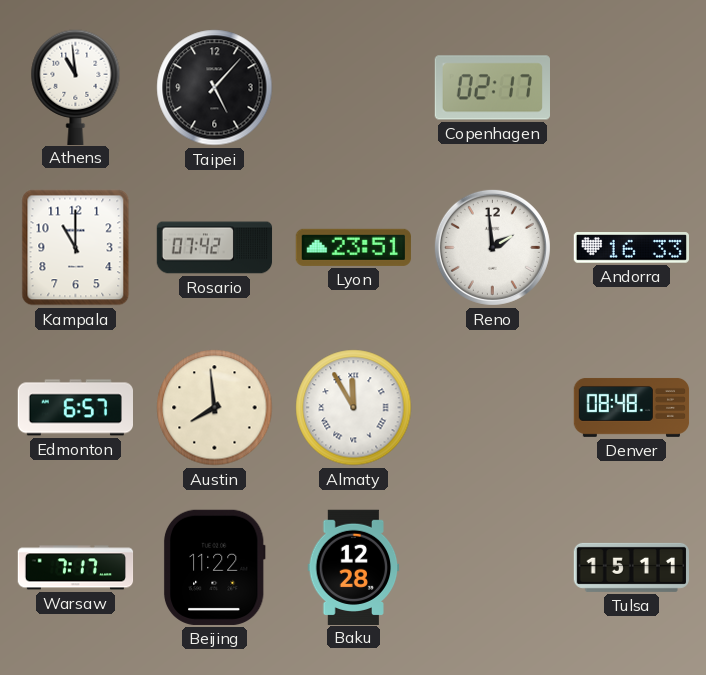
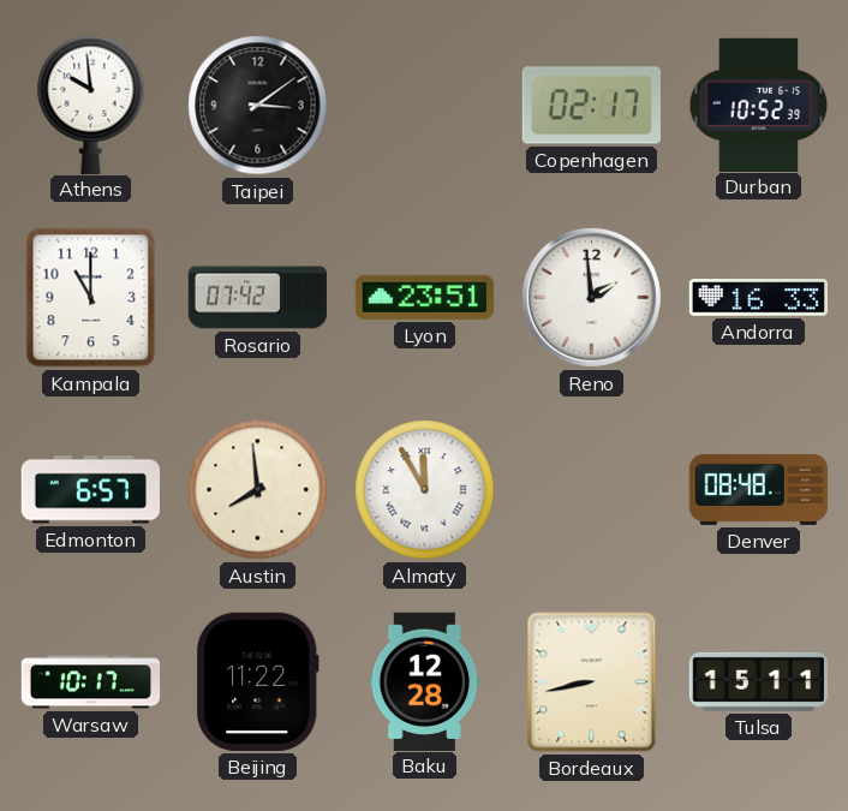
Athens: 10:59 -> 9:59 (91, 105)
Taipei: 5:07 -> 3:09 (258, 106)
Durban: none -> 10:52 (759, 105)
Warsaw: 7:17 -> 10:17 (91, 682)
Bordeaux: none -> 8:43 (592, 682)
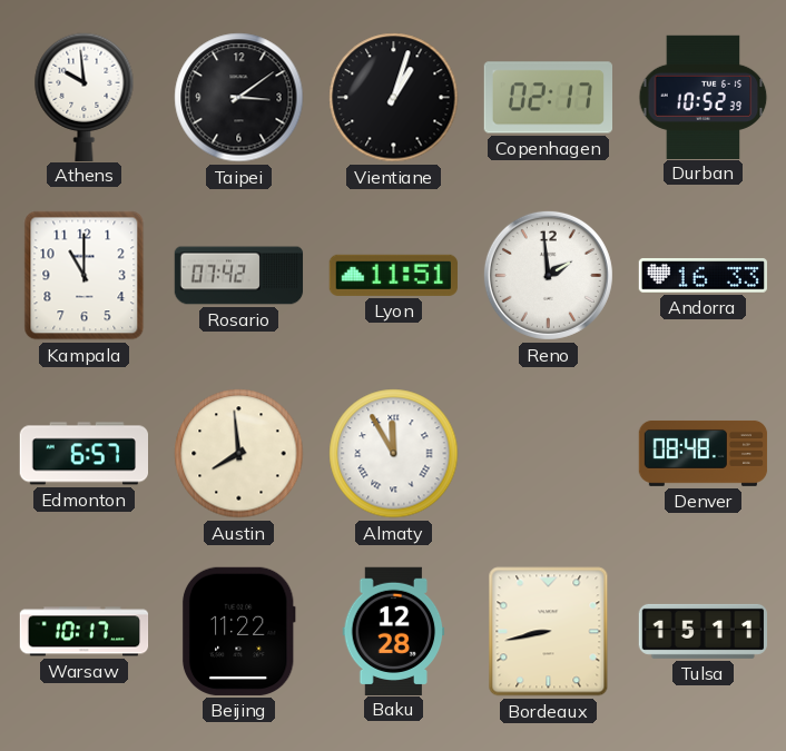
Vientiane: none -> 1:03 (394, 98)
Lyon: 23:51 -> 11:51 (393, 275)
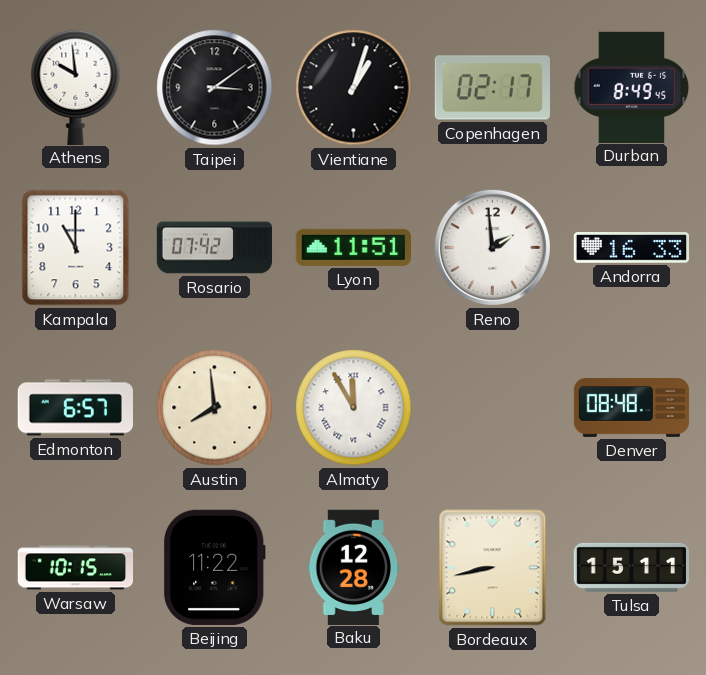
Durban: 10:52 -> 8:49 (632, 87)
Warsaw: 10:17 -> 10:15 (76, 568)
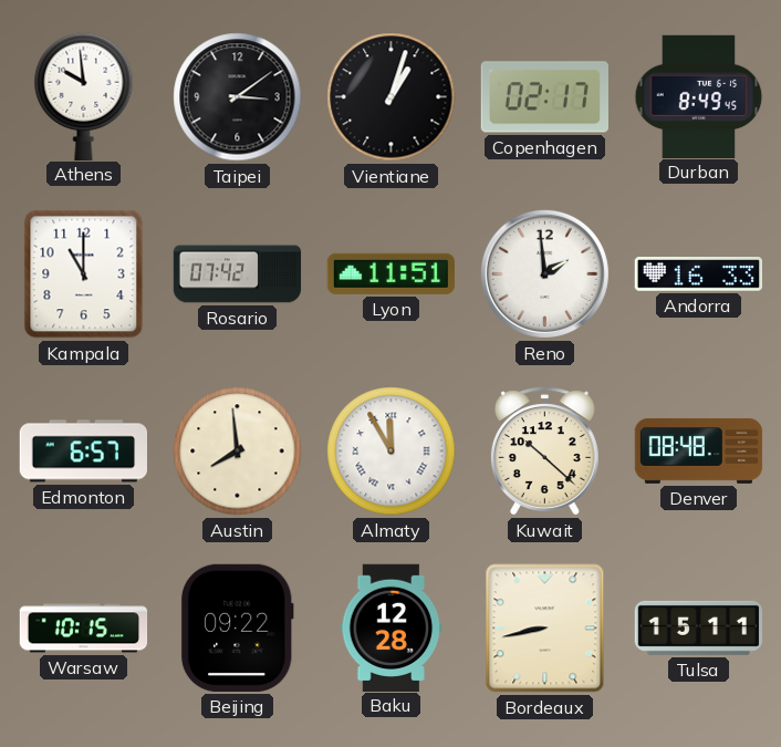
Kuwait: none -> 10:22 (544, 452)
Beijing: 11:22 -> 09:22 (237, 627)
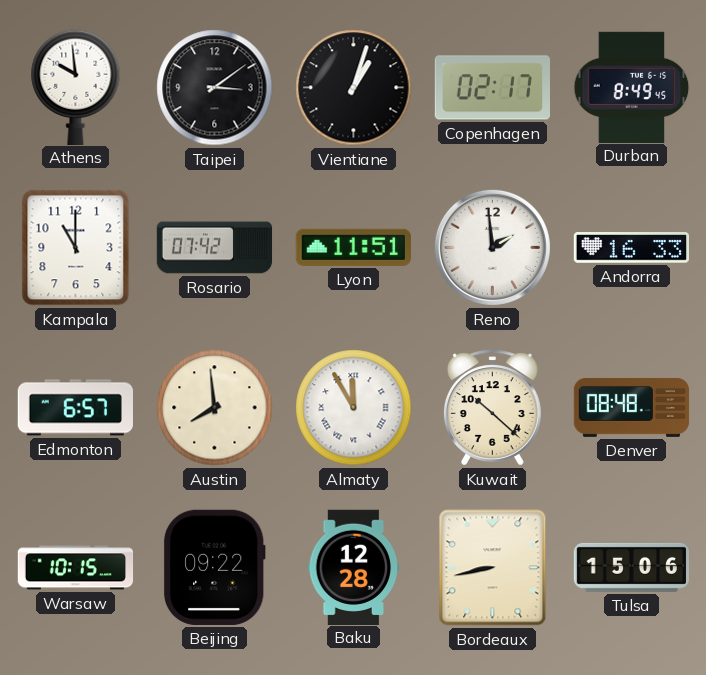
Tulsa: 15:11 -> 15:06 (631, 567)
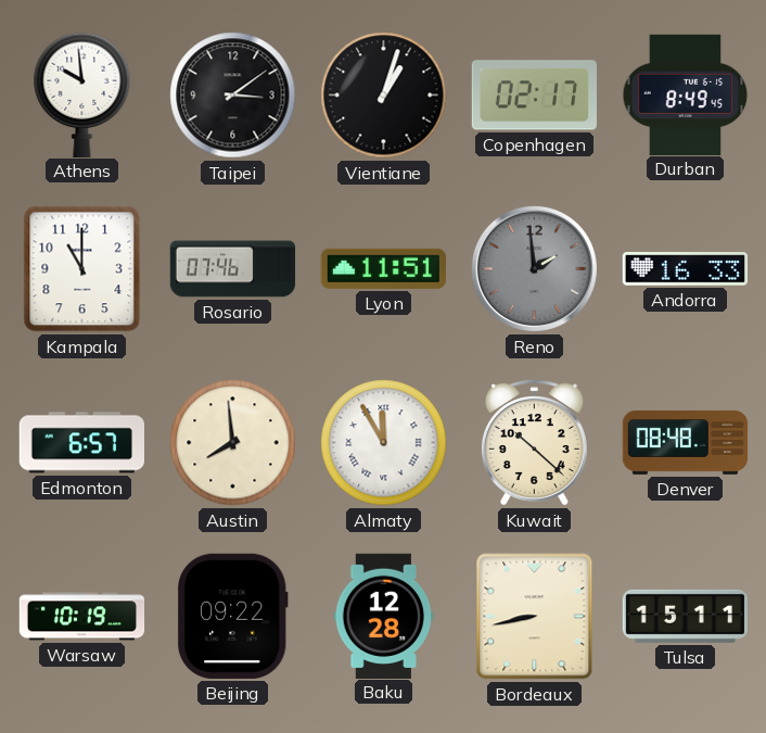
Rosario: 07:42 -> 07:46 (233, 269)
Reno dial: white -> grey (534, 268)
Warsaw: 10:15 -> 10:19 (82, 617)
Tulsa: 15:06 -> 15:11 (685, 616)
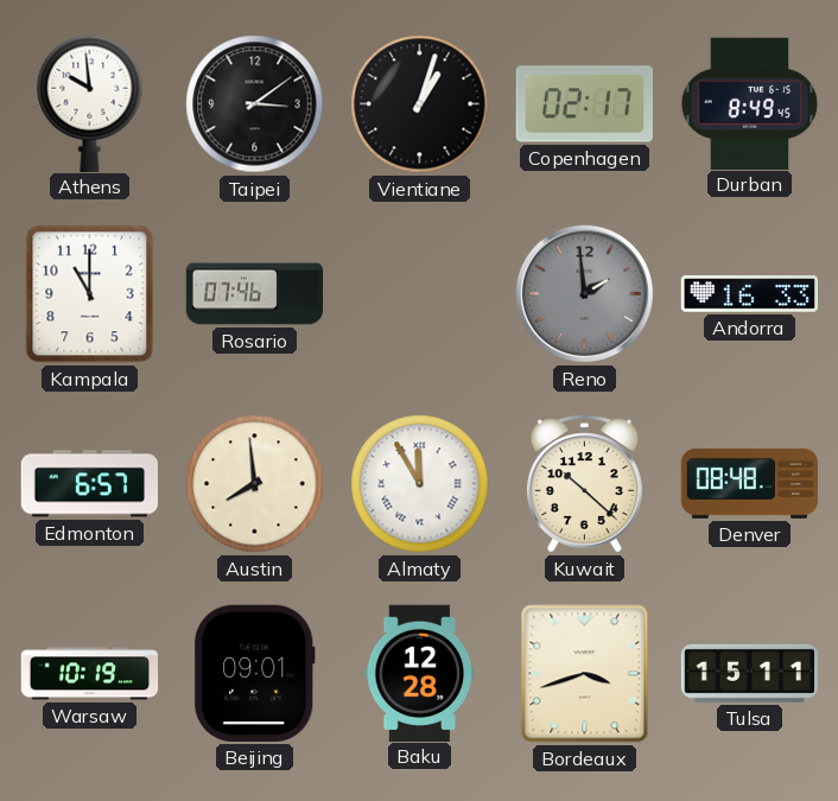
Lyon: 11:51 -> none (383, 268)
Beijing: 09:22 -> 09:01 (254, 673)
Bordeaux: 8:43 -> 3:42 (585, 674)
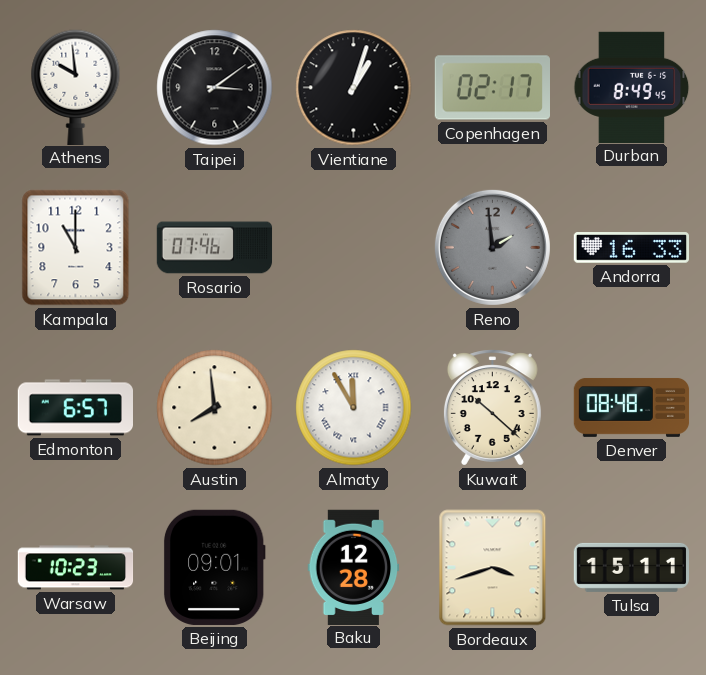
Warsaw: 10:19 -> 10:23 (76, 568)
